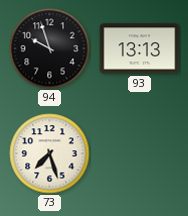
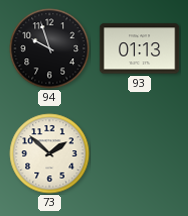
93: 13:13 -> 01:13 (140, 49)
73: 7:27 -> 1:52 (50, 154)
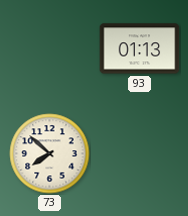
94: 9:57 -> none (50, 49)
73: 1:52 -> 7:52 (50, 154)
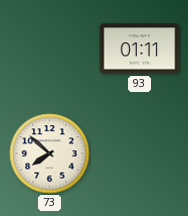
93: 01:13 -> 01:11 (140, 49)
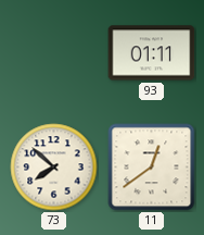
11: none -> 12:39 (152, 168)
